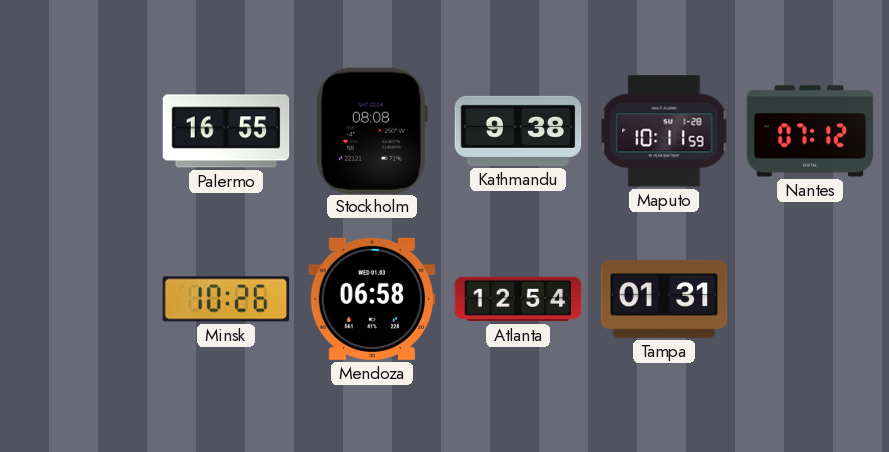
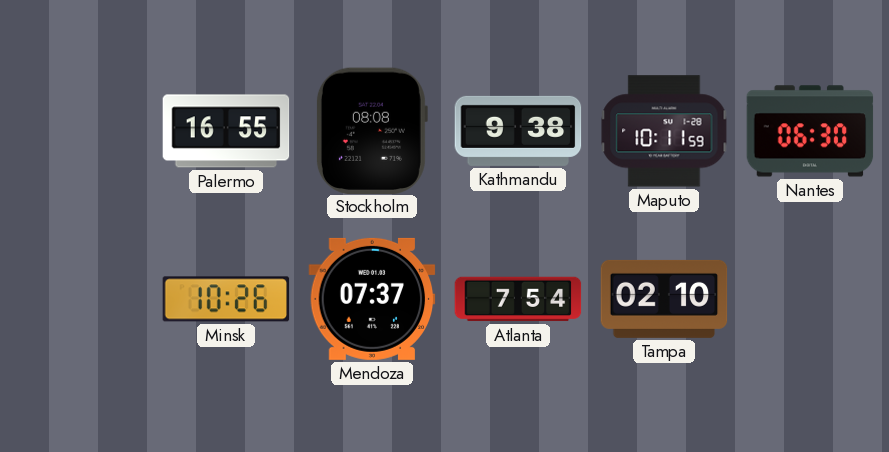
Nantes: 07:12 -> 06:30 (810, 131)
Mendoza: 06:58 -> 07:37 (372, 299)
Atlanta: 12:54 -> 7:54 (518, 299)
Tampa: 01:31 -> 02:10 (664, 299)
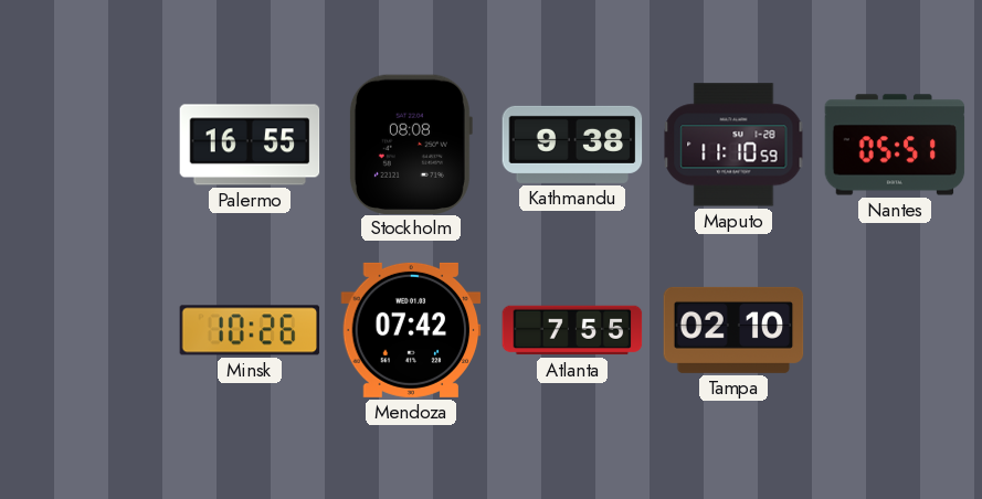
Maputo: 10:11 -> 11:10 (733, 145)
Nantes: 06:30 -> 05:51 (895, 145)
Mendoza: 07:37 -> 07:42 (411, 330)
Atlanta: 7:54 -> 7:55 (572, 330)
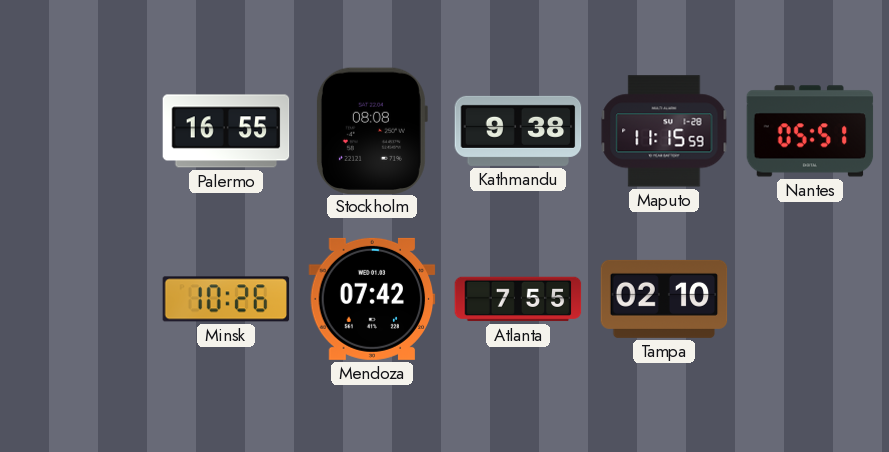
Maputo: 11:10 -> 11:15 (664, 131)
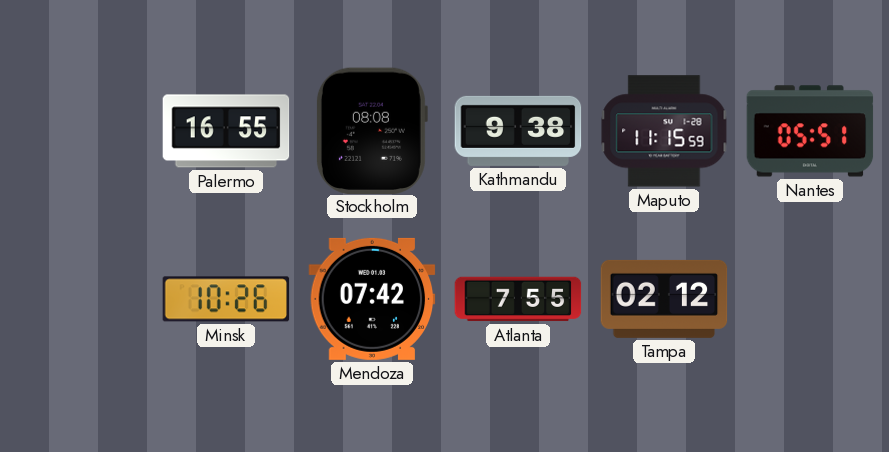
Tampa: 02:10 -> 02:12 (664, 299)
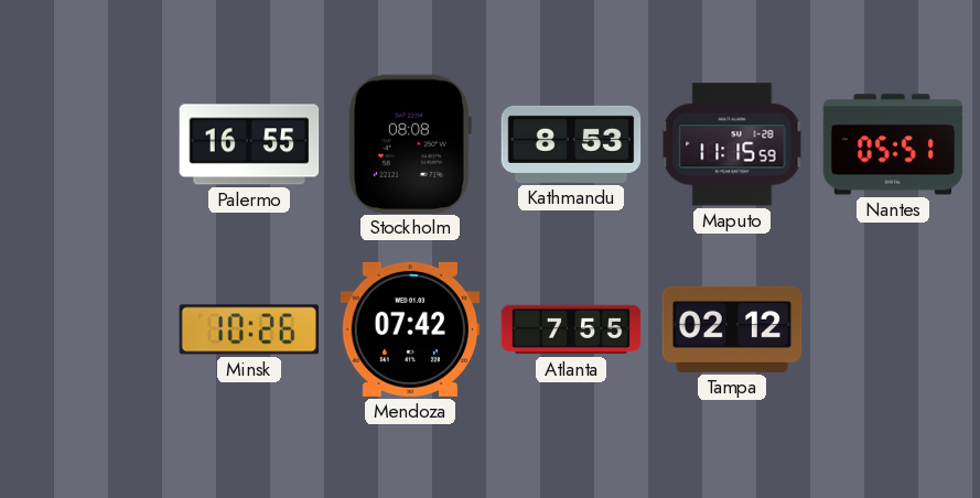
Kathmandu: 9:38 -> 8:53 (571, 144)
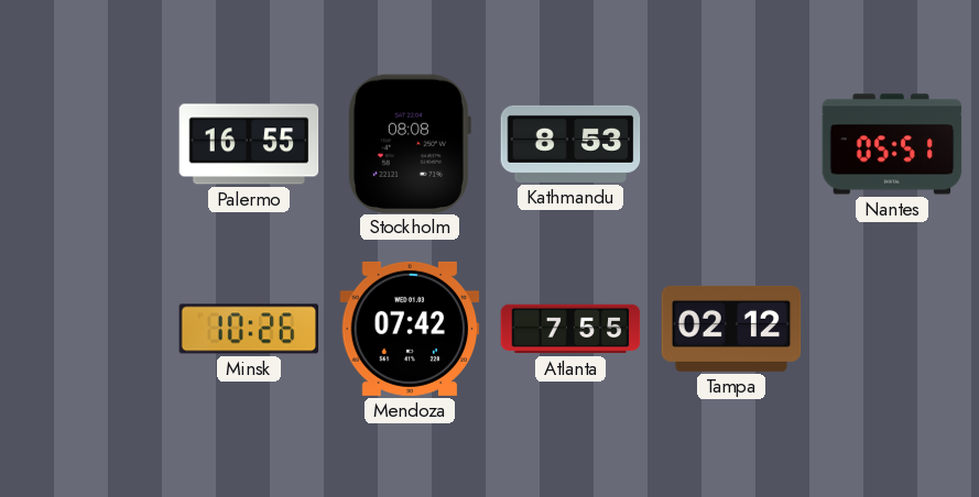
Maputo: 11:15 -> none (732, 144)
